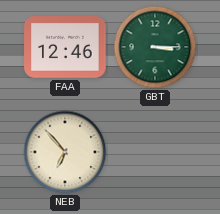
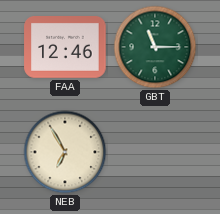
GBT: 3:15 -> 11:15 (155, 47)
NEB: 6:53 -> 6:55 (65, 152)
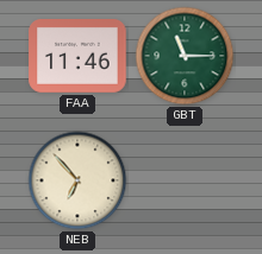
FAA: 12:46 -> 11:46 (77, 57)
NEB: 6:55 -> 6:53 (77, 180)
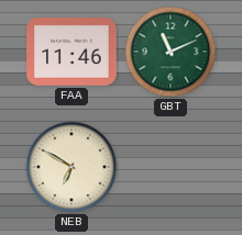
GBT: 11:15 -> 11:11 (170, 52)
NEB: 6:53 -> 6:50 (71, 167)
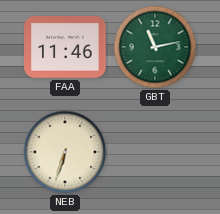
GBT: 11:11 -> 11:13 (155, 47)
NEB: 6:50 -> 6:33 (65, 152)
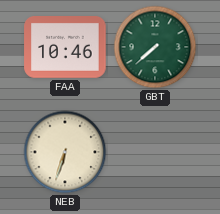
FAA: 11:46 -> 10:46 (65, 48)
GBT: 11:13 -> 7:38 (155, 47)
